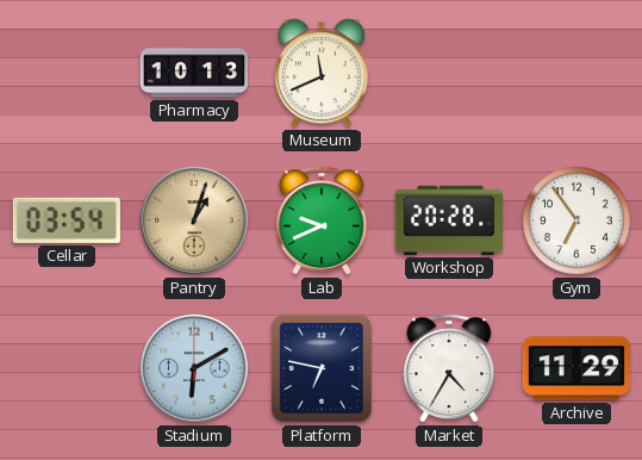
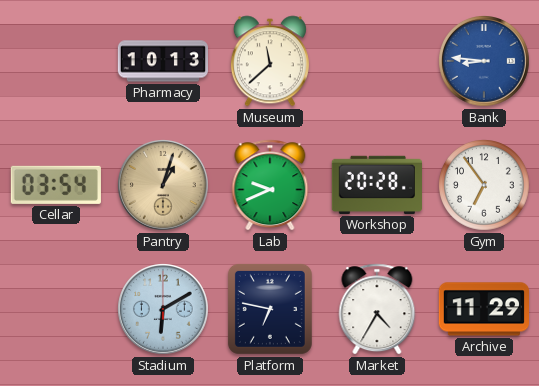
Museum: 11:41 -> 11:38 (270, 61)
Bank: none -> 8:46 (485, 62)
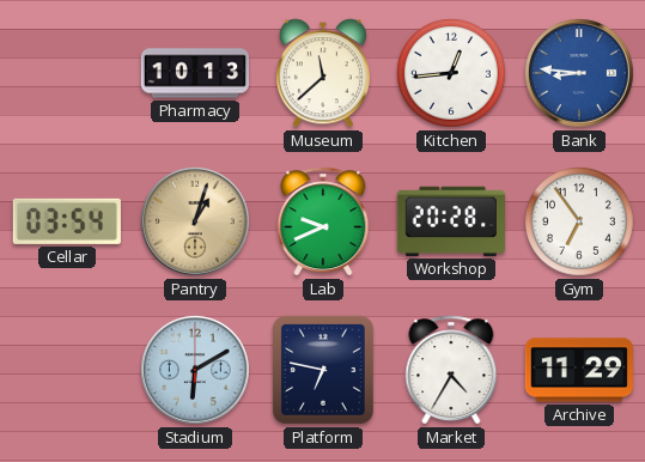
Kitchen: none -> 12:44 (452, 74)
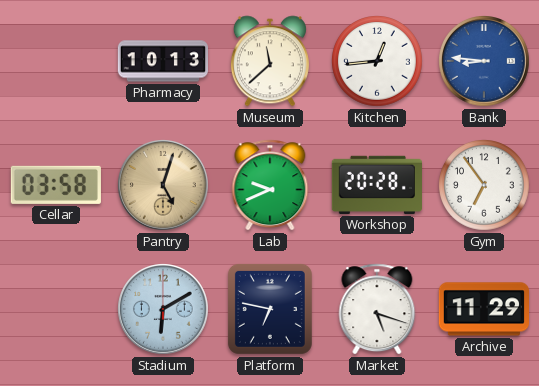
Cellar: 03:54 -> 03:58 (56, 185)
Pantry: 1:03 -> 5:03 (164, 186)
Market: 4:35 -> 5:18 (377, 309)
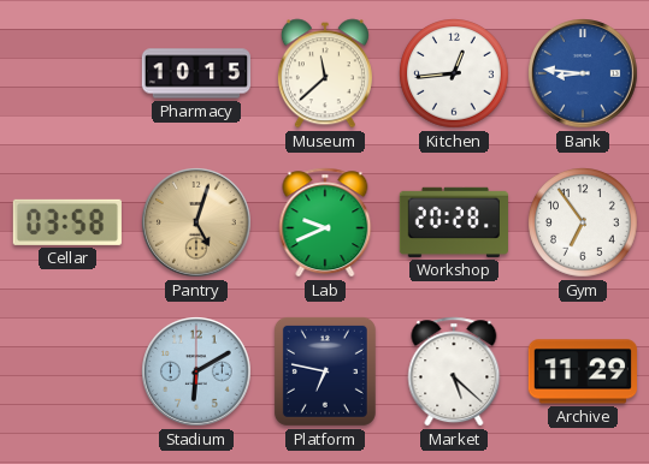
Pharmacy: 10:13 -> 10:15 (195, 73)
Market: 5:18 -> 5:22 (454, 371)
